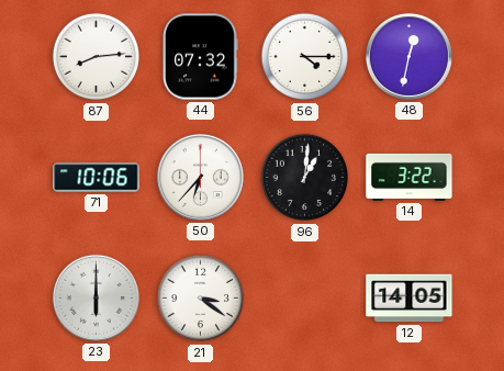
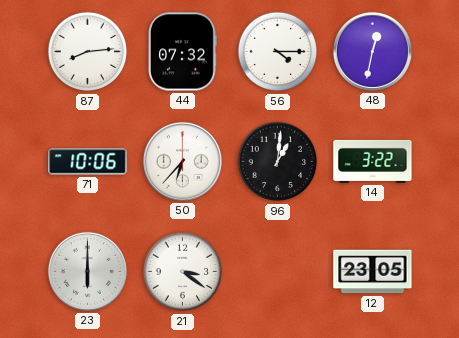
12: 14:05 -> 23:05 (373, 272)
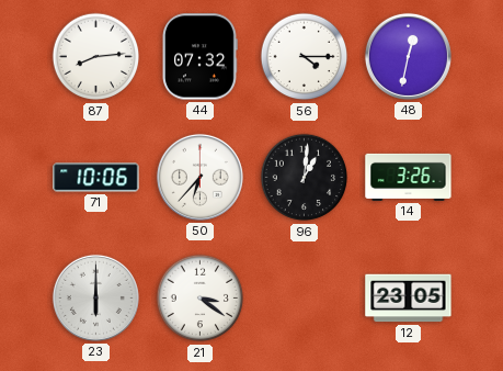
14: 3:22 -> 3:26 (409, 177)
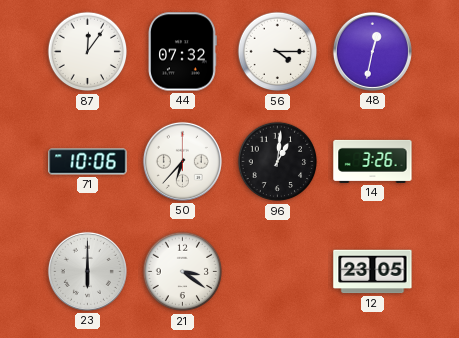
87: 8:14 -> 12:06 (88, 52)
